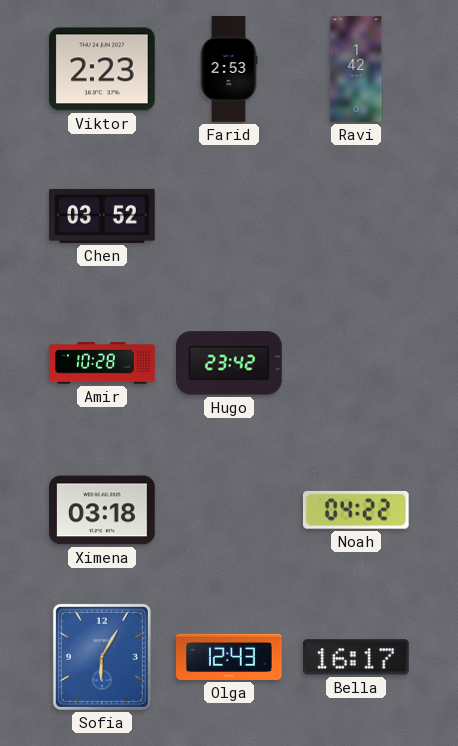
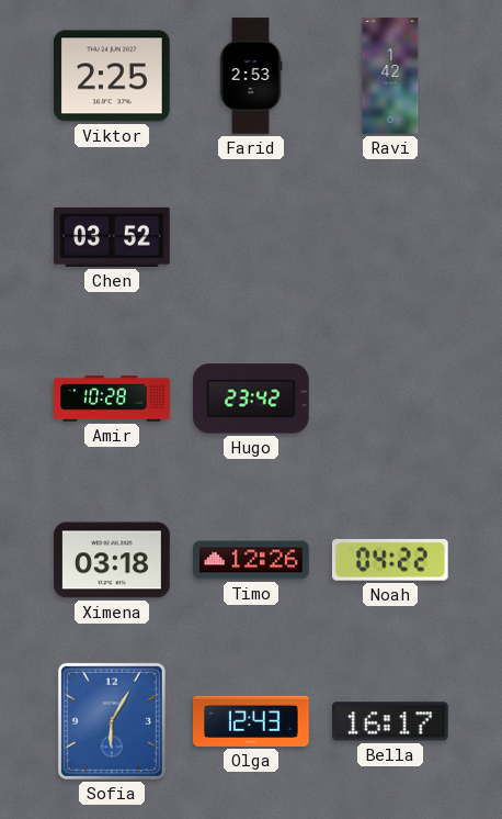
Viktor: 2:23 -> 2:25 (113, 76)
Timo: none -> 12:26 (251, 560)
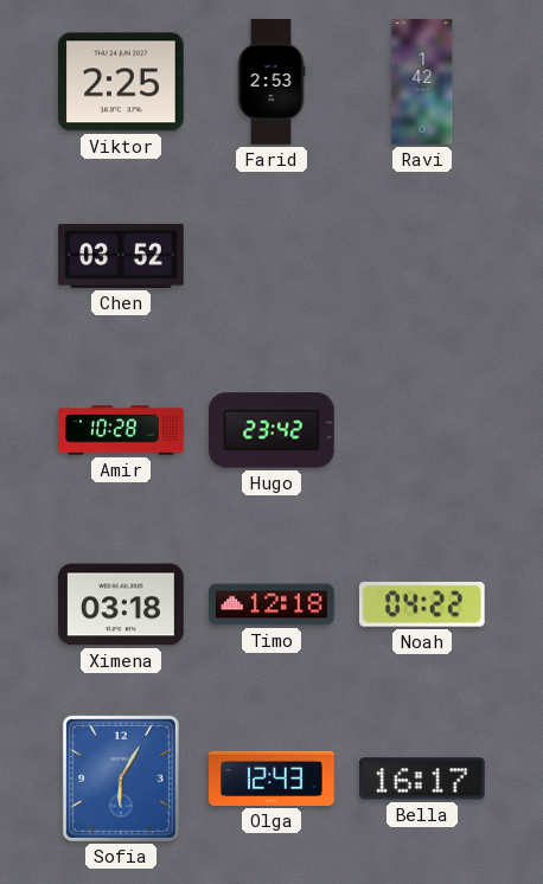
Timo: 12:26 -> 12:18 (271, 604)
